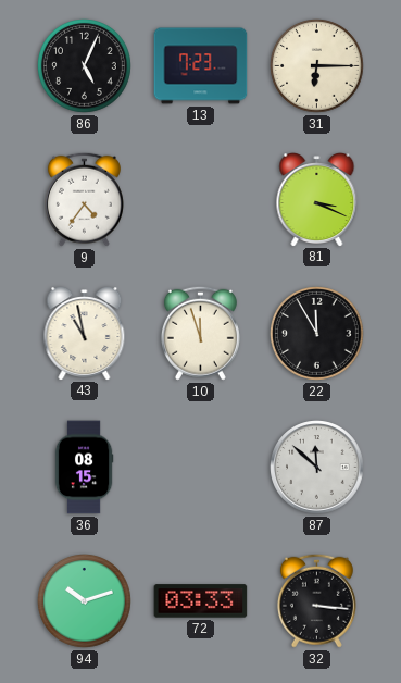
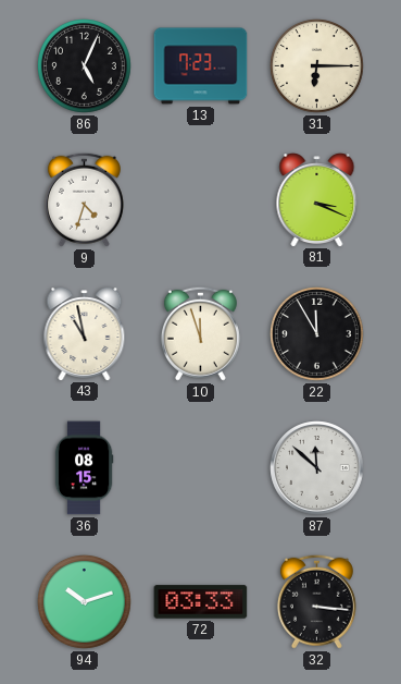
9: 4:36 -> 4:33 (84, 199)
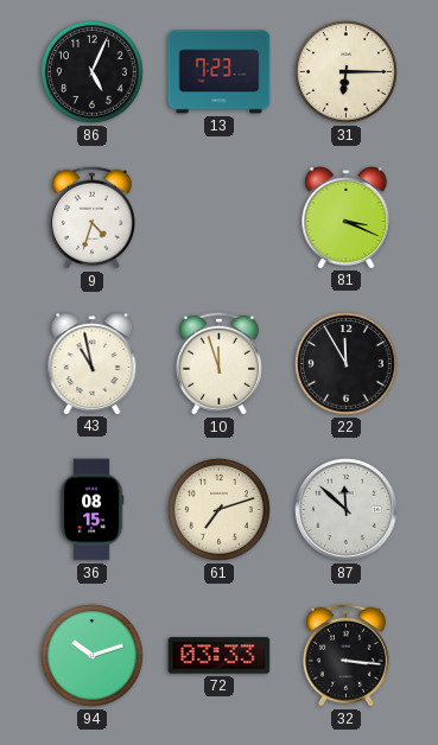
61: none -> 7:12 (220, 510)
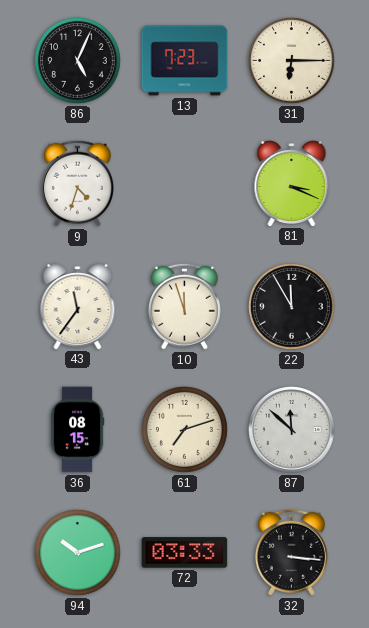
43: 10:58 -> 11:36 (78, 307)
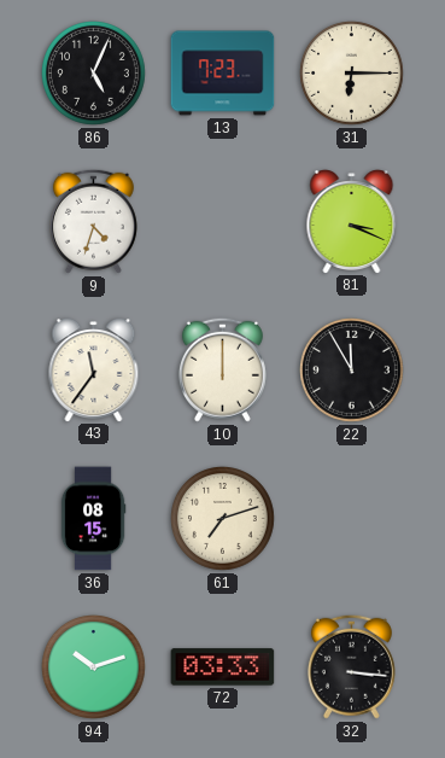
10: 11:57 -> 12:00 (222, 369)
87: 11:52 -> none (292, 430)
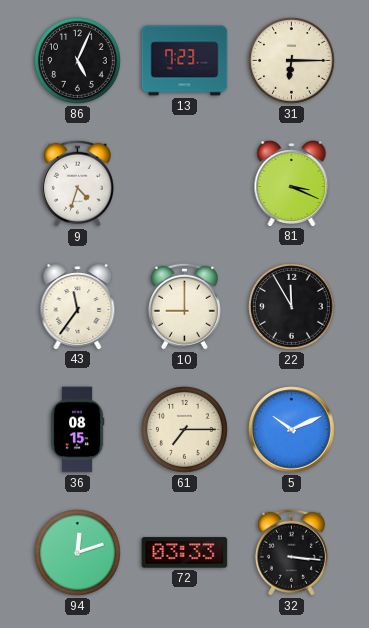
10: 12:00 -> 9:00 (184, 306)
61: 7:12 -> 7:15 (185, 430)
5: none -> 10:11 (292, 430)
94: 10:12 -> 12:12 (78, 553)
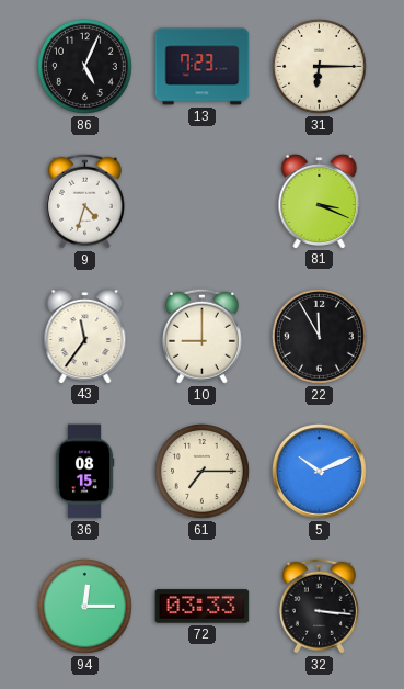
94: 12:12 -> 12:15 (85, 607)
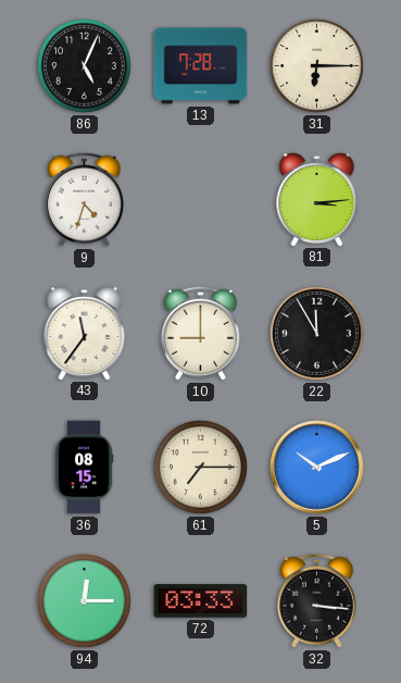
13: 7:23 -> 7:28 (201, 66)
81: 3:19 -> 3:14 (317, 200)
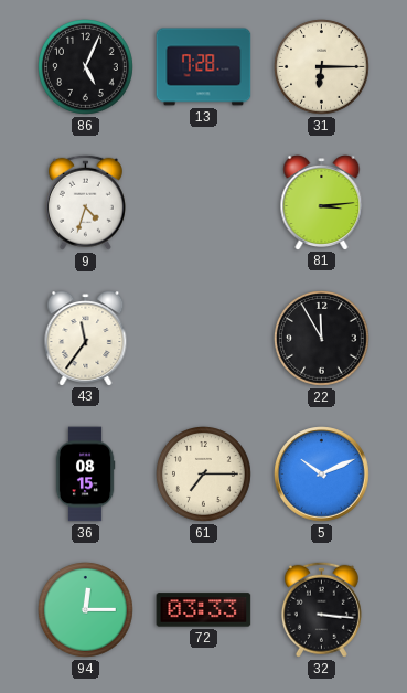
10: 9:00 -> none (200, 333)
